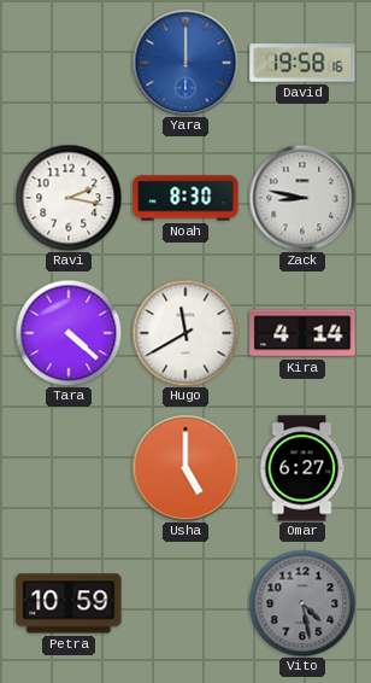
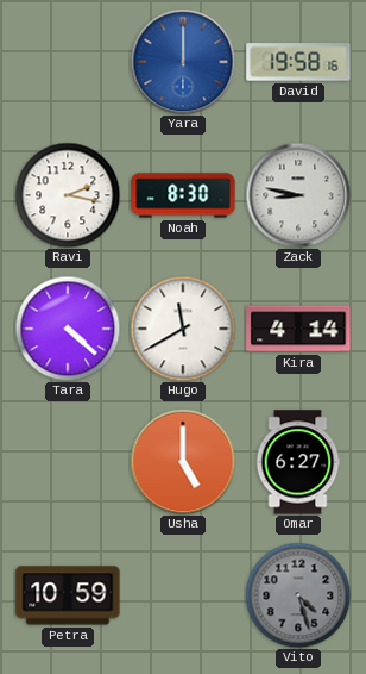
Vito: 4:28 -> 4:27 (298, 595)
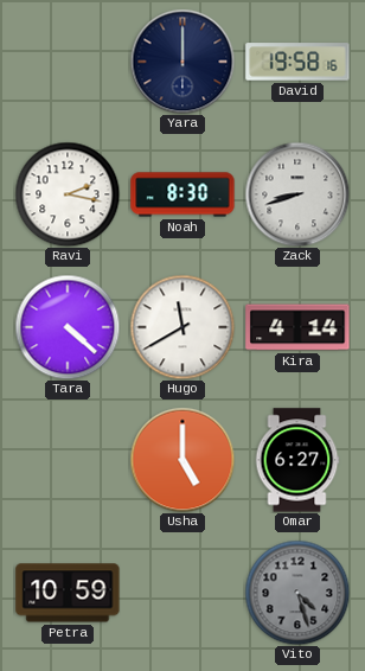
Yara dial: blue -> navy (182, 62)
Zack: 8:47 -> 8:42 (297, 194)
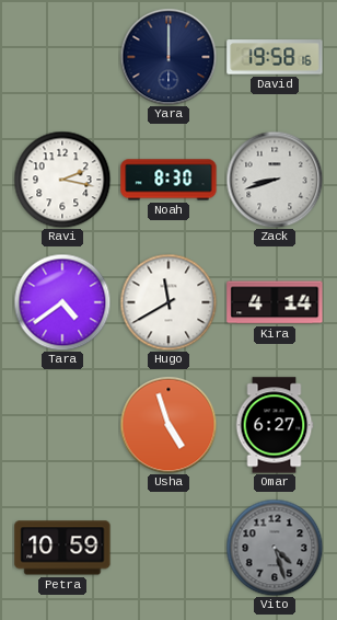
Tara: 4:22 -> 4:39 (62, 302)
Usha: 5:00 -> 4:57 (168, 425)
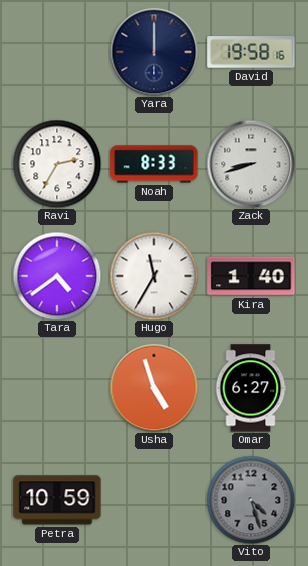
Ravi: 2:17 -> 2:35 (57, 164)
Noah: 8:30 -> 8:33 (154, 164)
Hugo: 11:40 -> 11:35 (154, 276)
Kira: 4:14 -> 1:40 (251, 276)
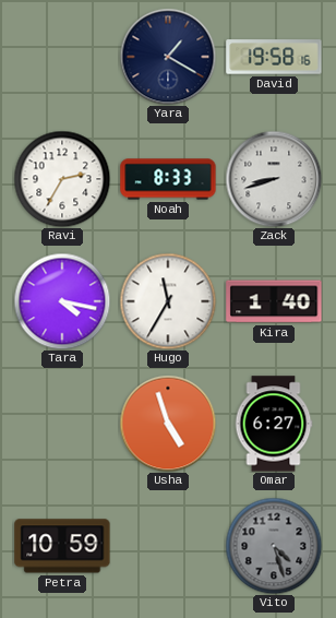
Yara: 12:00 -> 1:20 (168, 57)
Tara: 4:39 -> 4:17 (62, 301)
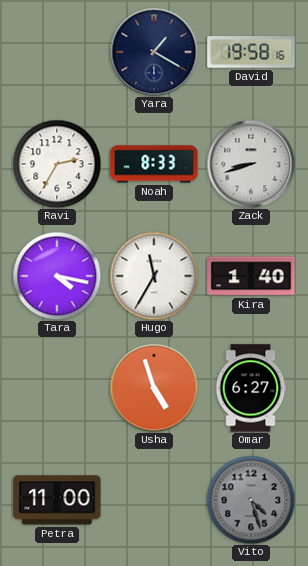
Petra: 10:59 -> 11:00 (57, 500)
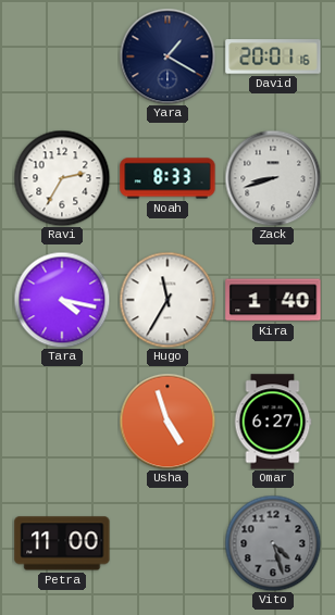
David: 19:58 -> 20:01 (273, 57)
